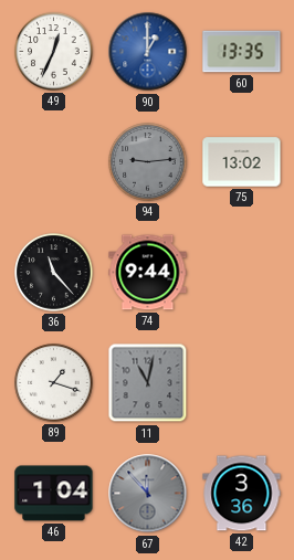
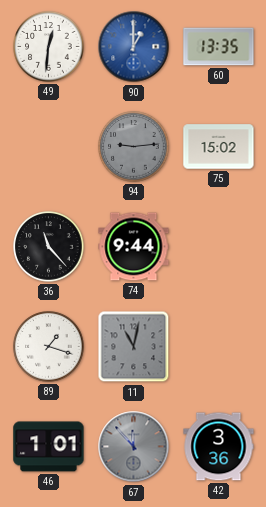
49: 12:34 -> 12:31 (49, 47)
75: 13:02 -> 15:02 (219, 147)
46: 1:04 -> 1:01 (49, 447)
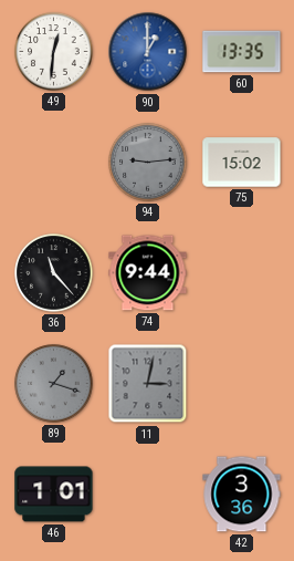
89 dial: white -> grey (54, 384)
11: 11:02 -> 3:02 (148, 384)
67: 11:53 -> none (134, 447)
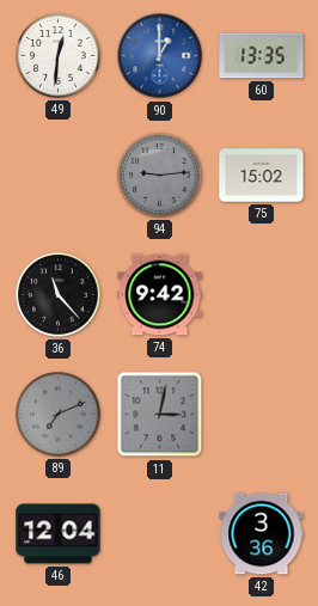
74: 9:44 -> 9:42 (160, 295)
89: 1:18 -> 7:11 (59, 415)
46: 1:01 -> 12:04 (59, 534)
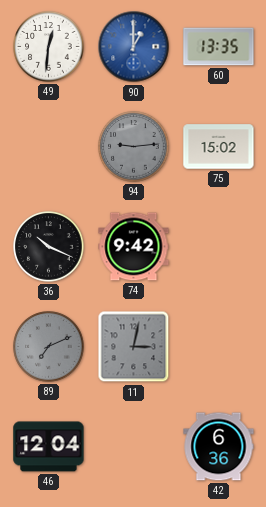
36: 11:23 -> 10:19 (49, 247)
42: 3:36 -> 6:36 (219, 447)
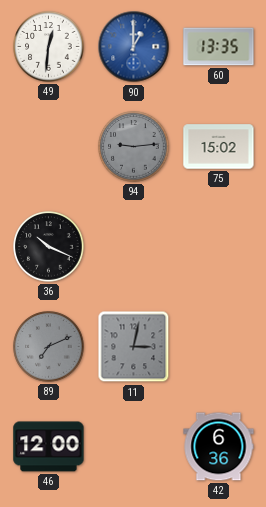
74: 9:42 -> none (134, 247)
46: 12:04 -> 12:00 (49, 447)
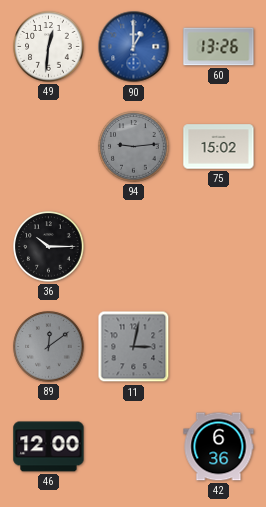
60: 13:35 -> 13:26 (219, 47)
36: 10:19 -> 10:15 (49, 247)
89: 7:11 -> 12:09 (49, 347)
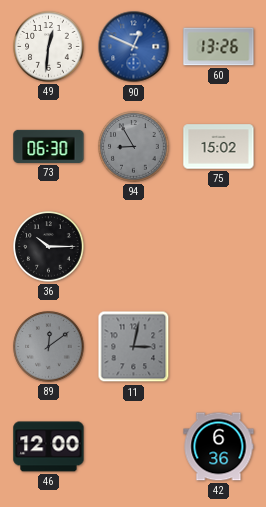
90: 1:00 -> 12:49 (134, 47)
73: none -> 06:30 (49, 146)
94: 9:14 -> 8:55 (134, 147)
